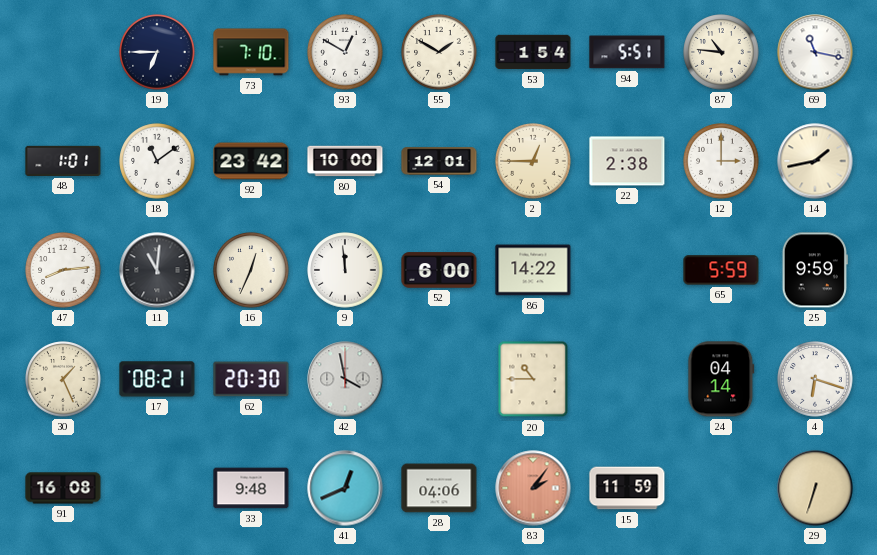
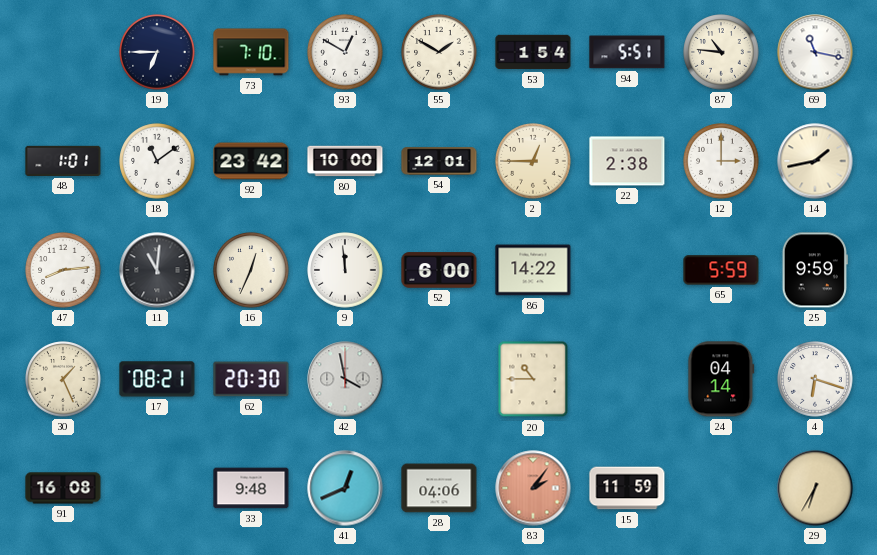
29: 6:33 -> 6:35 (815, 488)
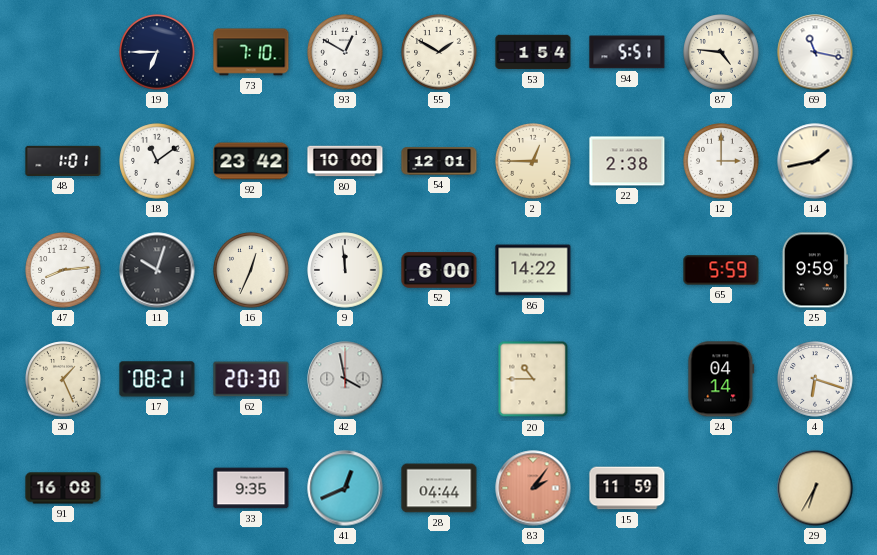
87: 10:46 -> 4:46 (721, 52)
11: 11:01 -> 10:03 (157, 270)
33: 9:48 -> 9:35 (251, 488)
28: 04:06 -> 04:44 (439, 488)
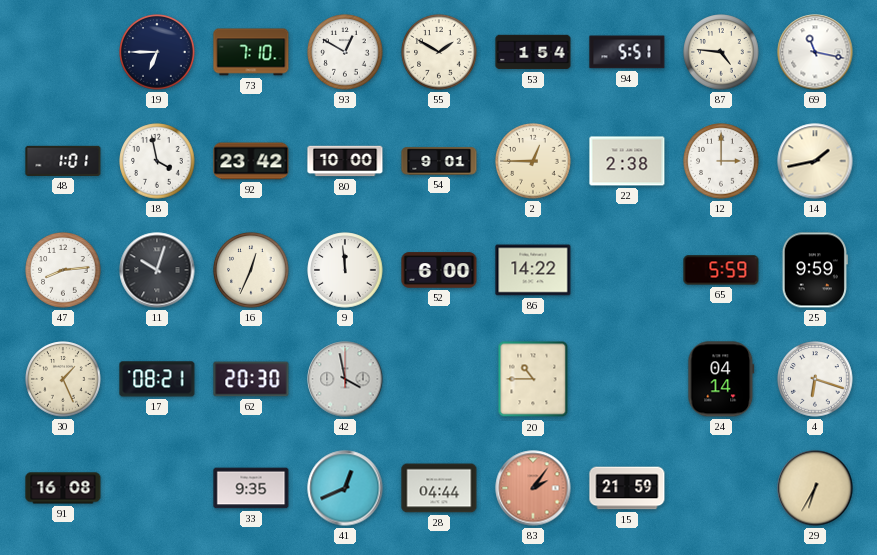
18: 11:09 -> 3:58 (157, 161)
54: 12:01 -> 9:01 (439, 161)
15: 11:59 -> 21:59 (627, 488)
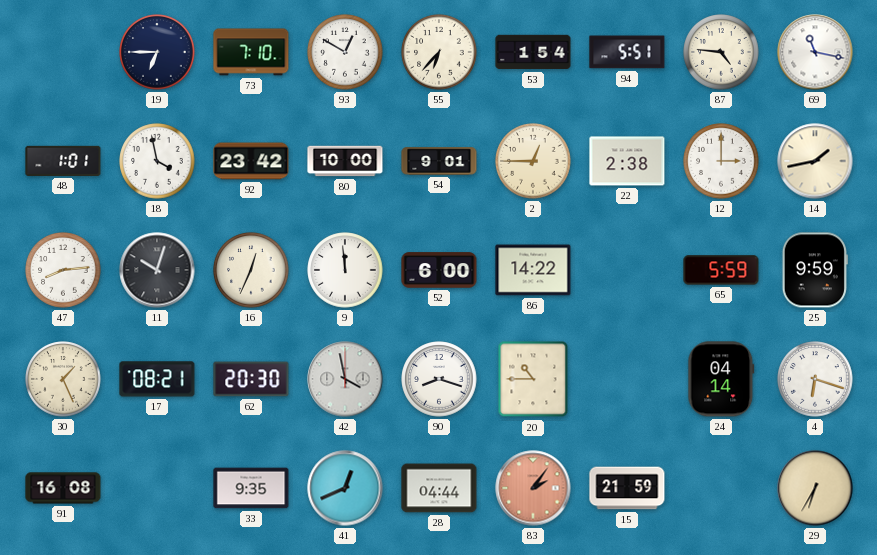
55: 1:50 -> 6:37 (439, 52)
90: none -> 8:18 (439, 379)
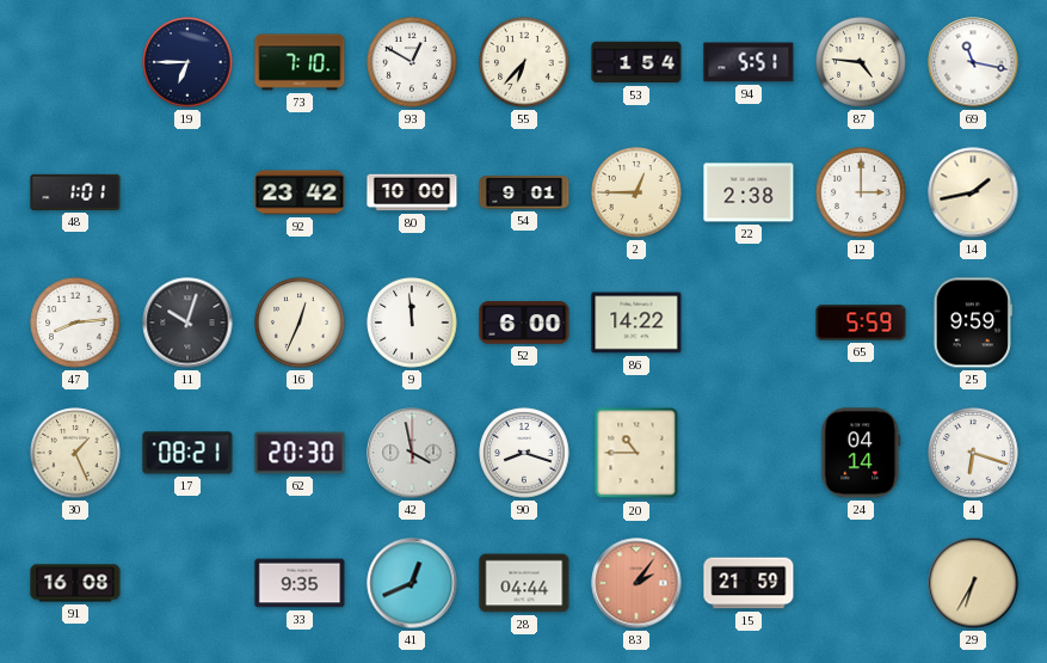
18: 3:58 -> none (157, 161)
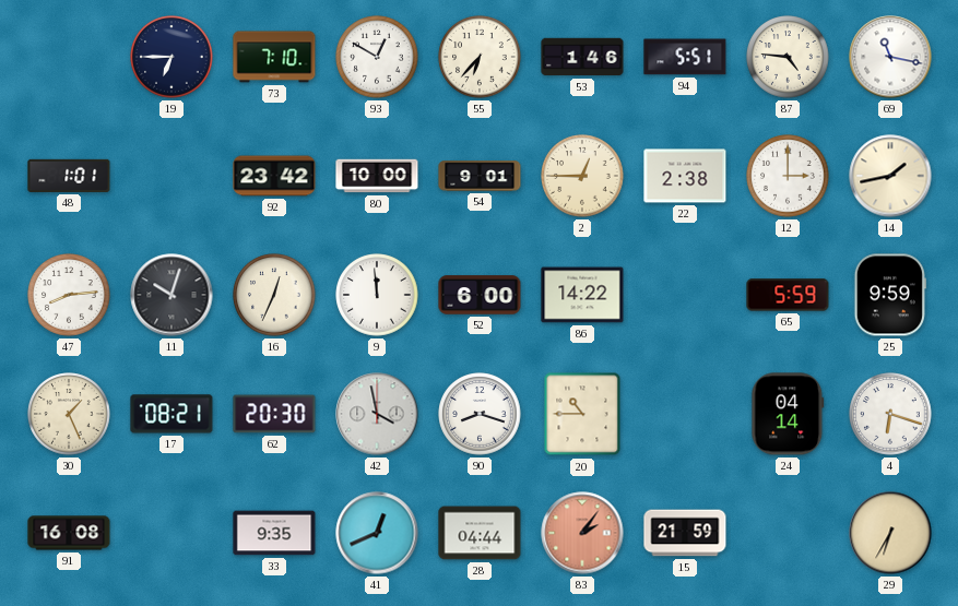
53: 1:54 -> 1:46 (582, 57)
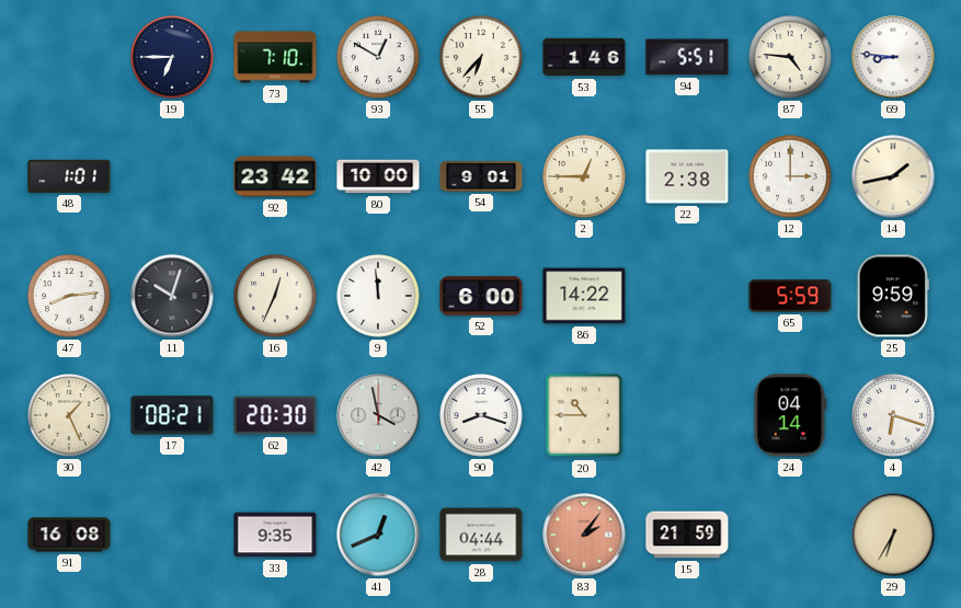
69: 11:17 -> 8:46 (893, 57)
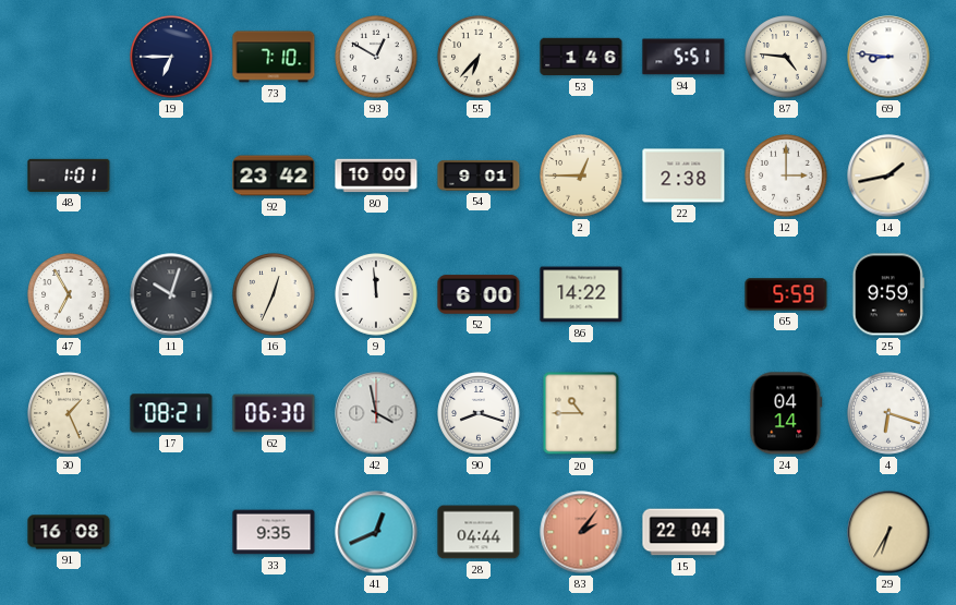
47: 8:14 -> 6:55 (69, 294)
62: 20:30 -> 06:30 (274, 413)
15: 21:59 -> 22:04 (683, 532)
